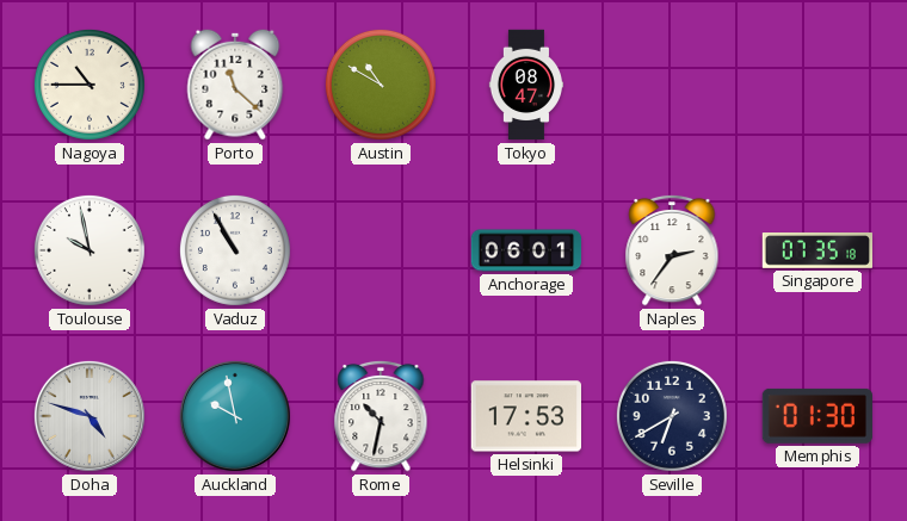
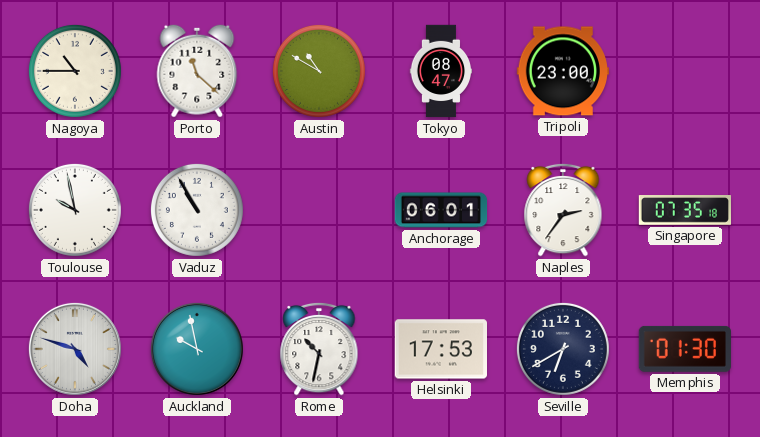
Tripoli: none -> 23:00 (562, 71)
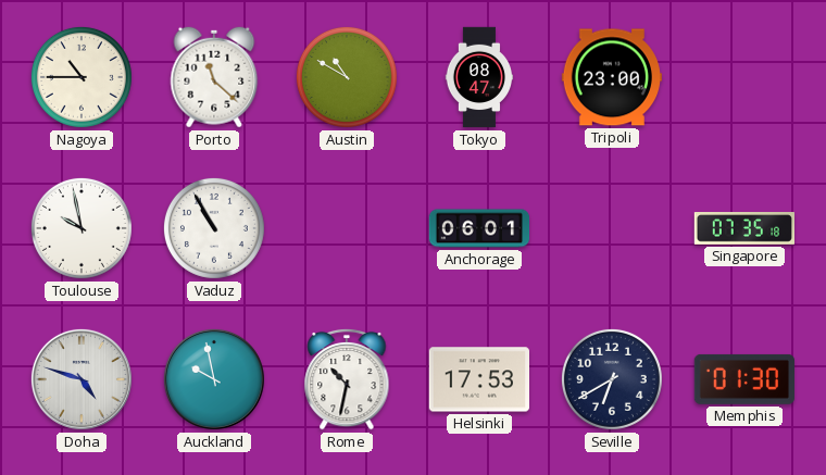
Naples: 2:36 -> none (563, 210)
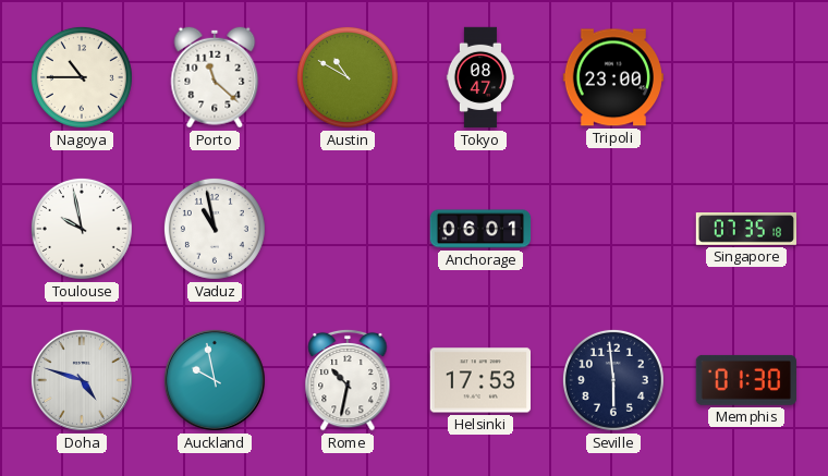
Vaduz: 10:55 -> 10:58 (215, 229)
Seville: 6:40 -> 5:59 (613, 380)
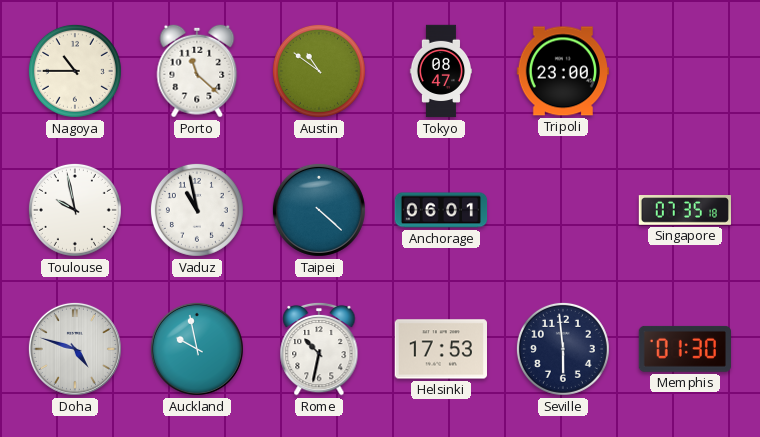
Austin: 10:50 -> 10:51 (319, 71)
Taipei: none -> 4:22 (319, 210)
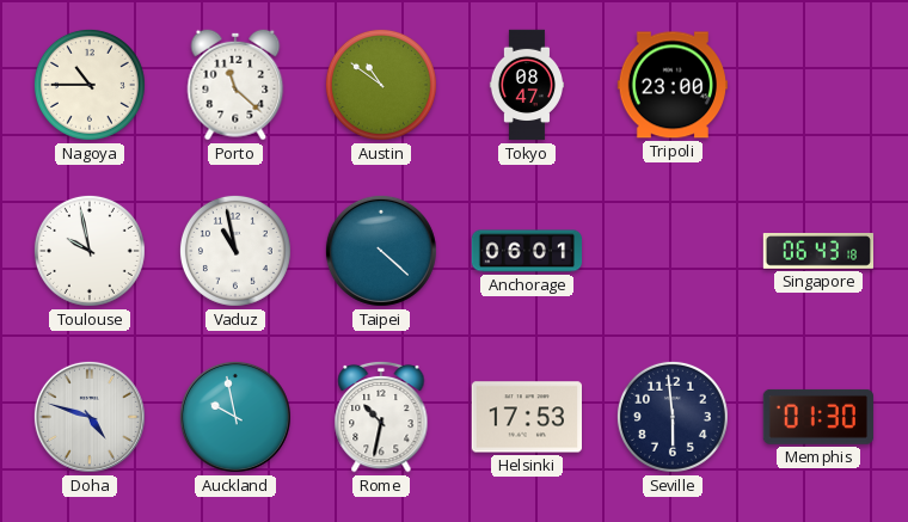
Singapore: 07:35 -> 06:43 (818, 251)
